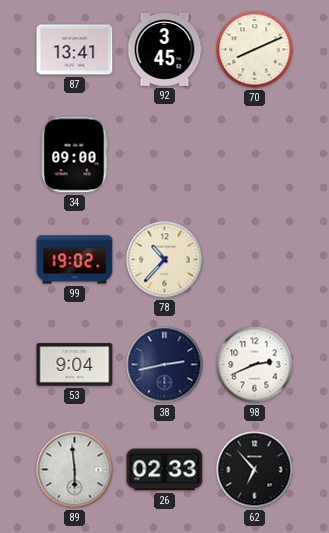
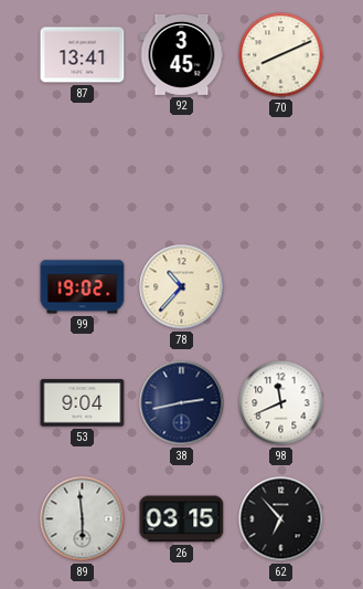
34: 09:00 -> none (74, 155)
98: 2:41 -> 11:41 (281, 403)
26: 02:33 -> 03:15 (182, 519)
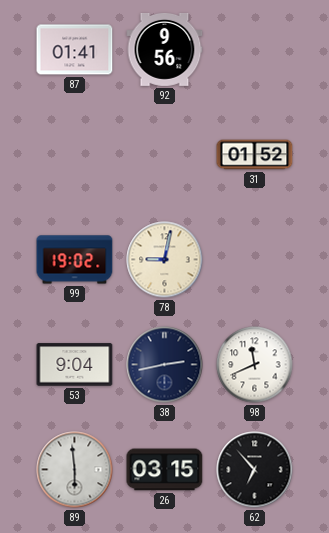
87: 13:41 -> 01:41 (75, 50)
92: 3:45 -> 9:56 (165, 49)
70: 8:11 -> none (281, 55)
31: none -> 01:52 (255, 155)
78: 10:37 -> 9:02 (165, 260)
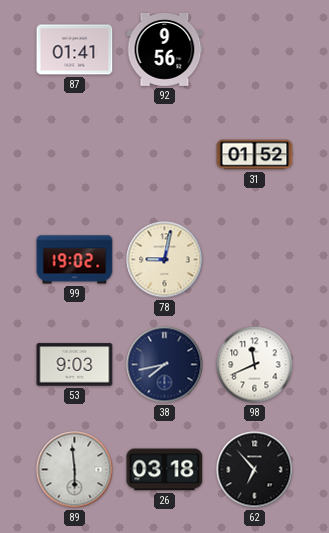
53: 9:04 -> 9:03 (75, 365)
38: 2:43 -> 7:43 (165, 365)
26: 03:15 -> 03:18 (165, 470)
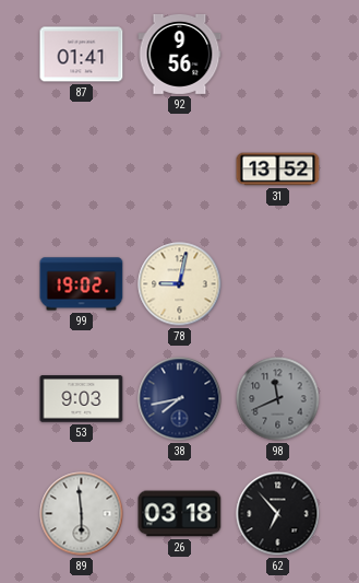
31: 01:52 -> 13:52 (278, 170)
98 dial: white -> grey (278, 399)
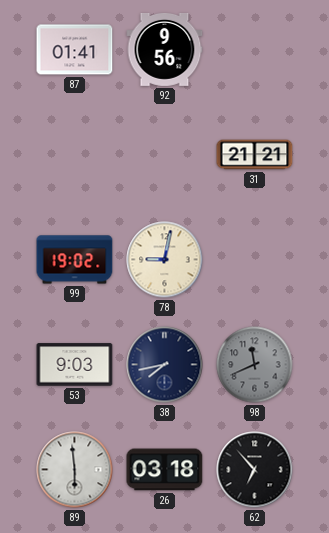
31: 13:52 -> 21:21 (255, 155)
